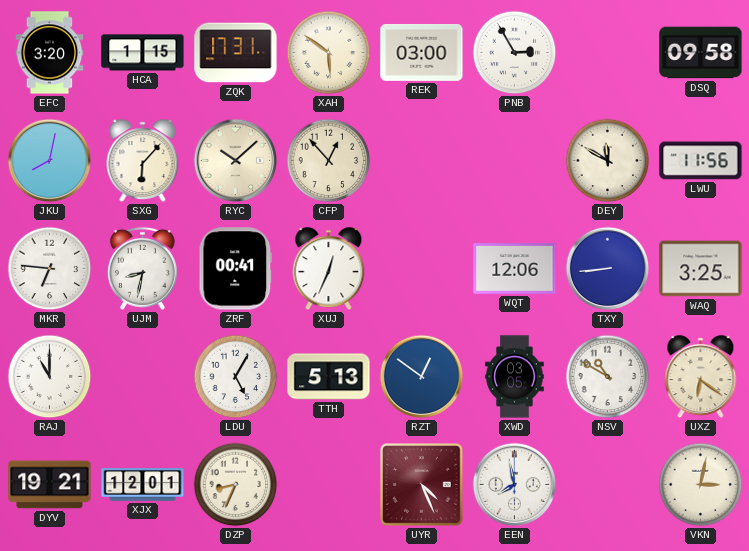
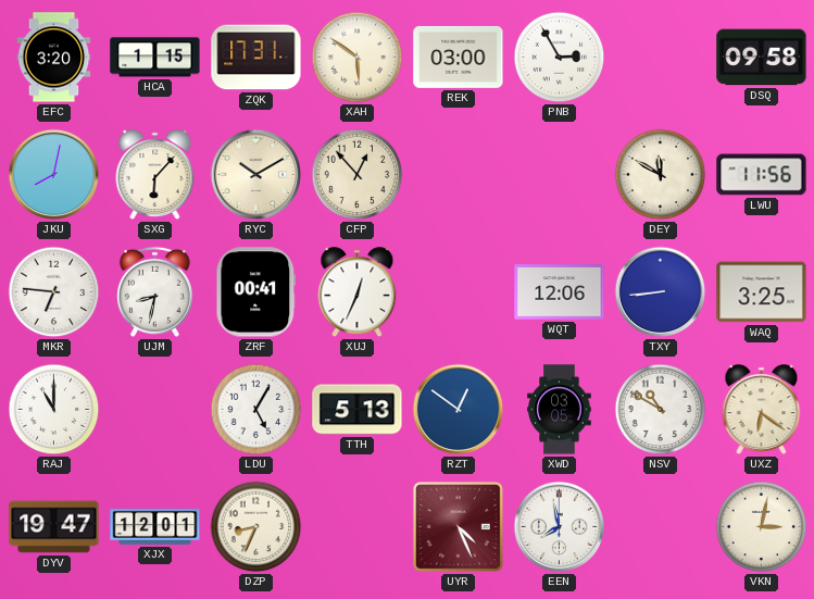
RYC: 10:08 -> 10:10 (256, 175)
DYV: 19:21 -> 19:47 (54, 527)
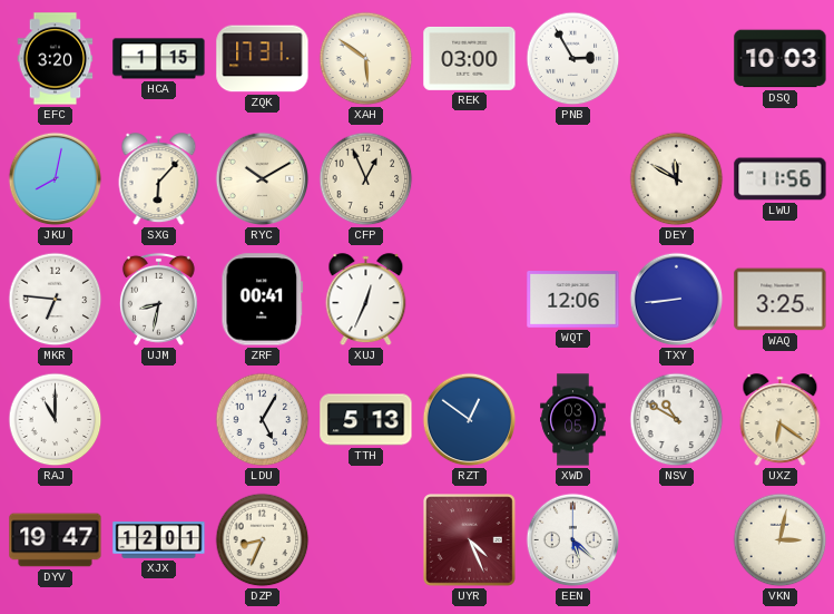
DSQ: 09:58 -> 10:03 (781, 59)
CFP: 12:53 -> 12:56 (366, 179)
EEN: 7:58 -> 5:22 (573, 540)
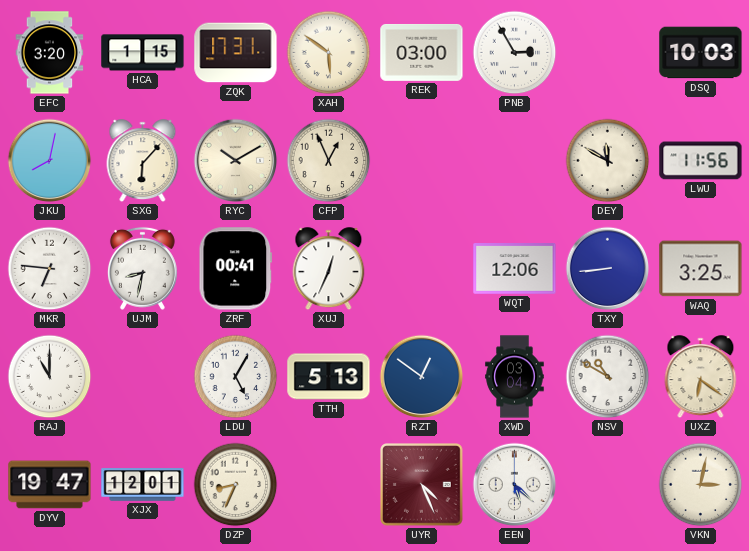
XWD: 03:05 -> 03:04 (515, 377)
